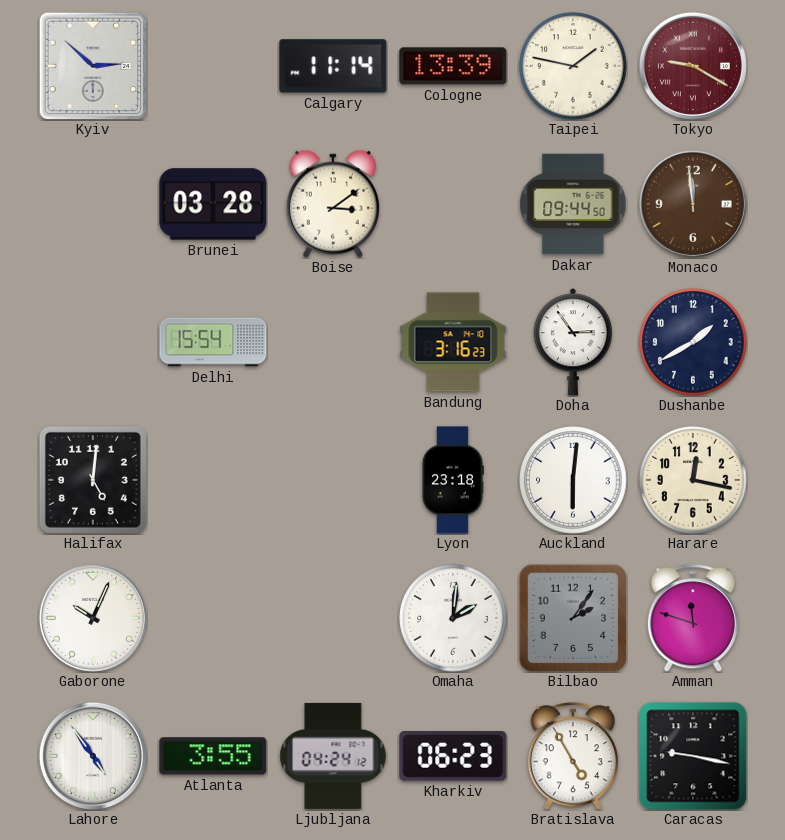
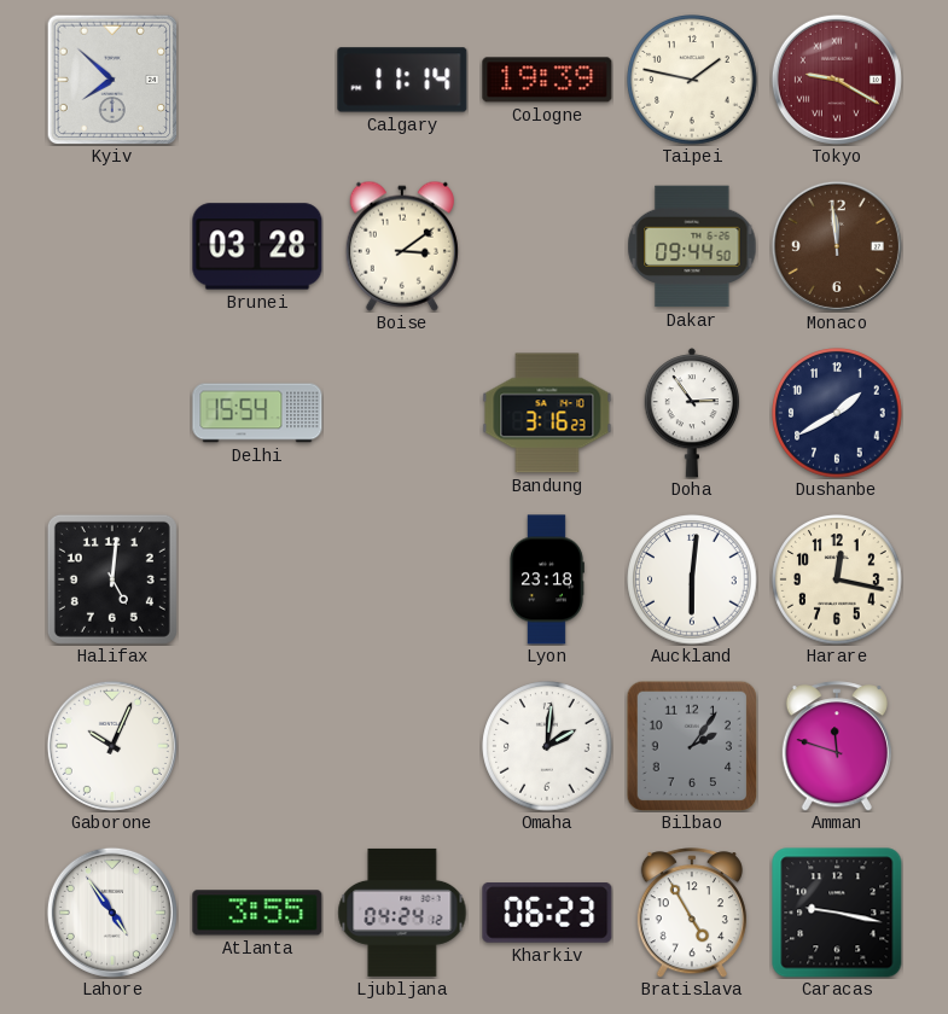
Kyiv: 2:52 -> 7:52 (112, 80)
Cologne: 13:39 -> 19:39 (547, 80)
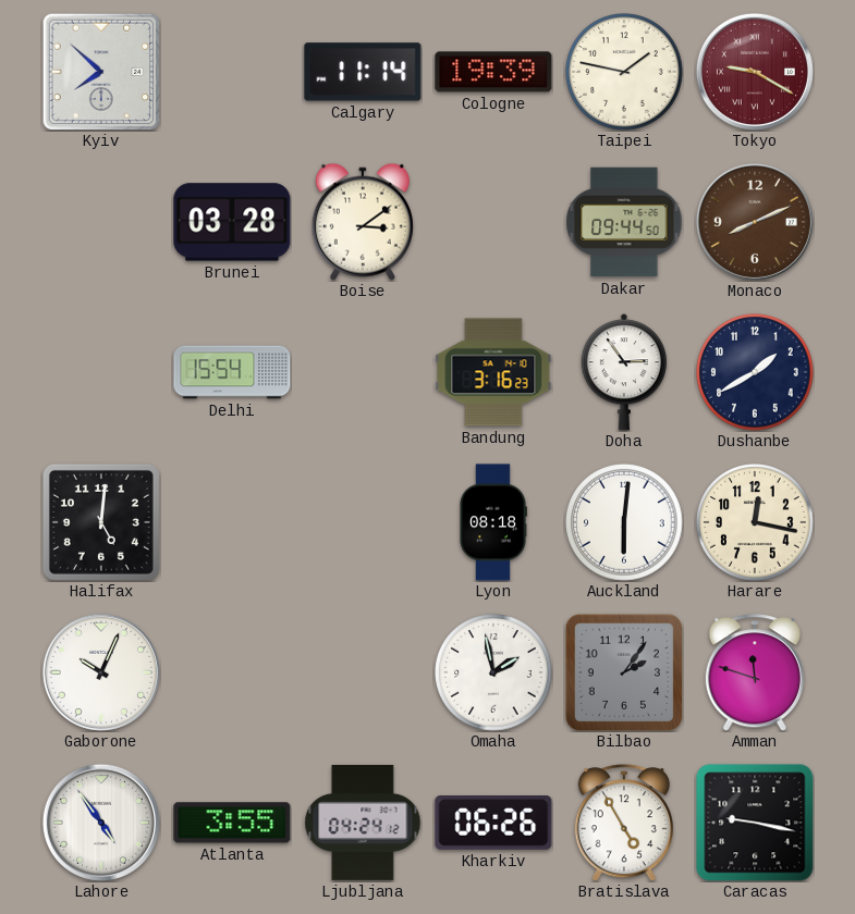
Monaco: 11:59 -> 8:11 (755, 222)
Lyon: 23:18 -> 08:18 (493, 522)
Omaha: 2:01 -> 1:58 (493, 672)
Kharkiv: 06:23 -> 06:26 (493, 824)
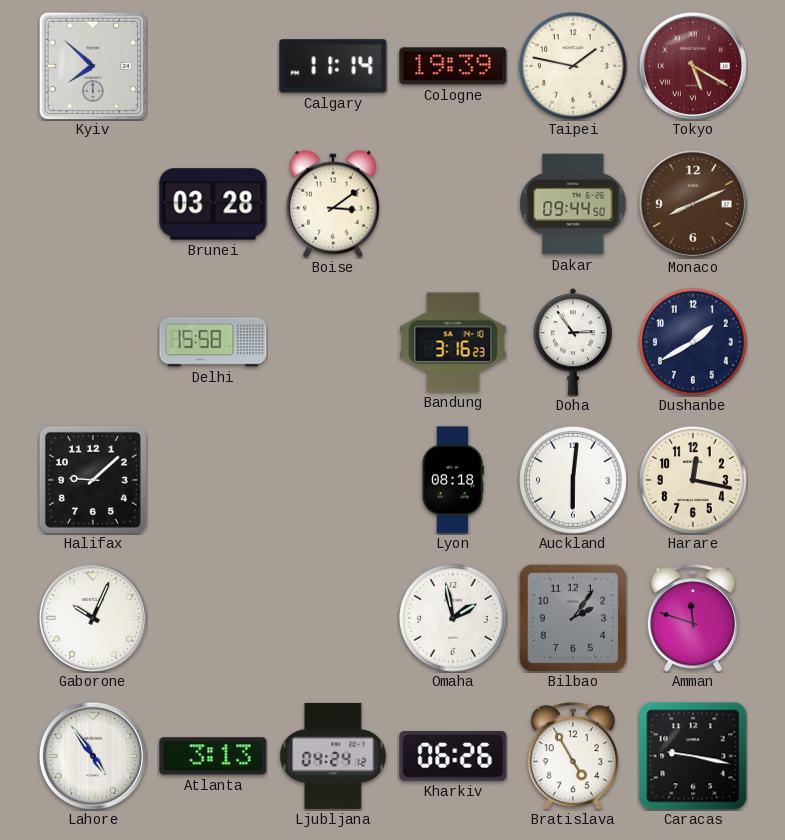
Tokyo: 9:20 -> 5:20 (693, 66)
Delhi: 15:54 -> 15:58 (213, 342)
Halifax: 5:01 -> 9:08 (93, 480)
Atlanta: 3:55 -> 3:13 (213, 756)
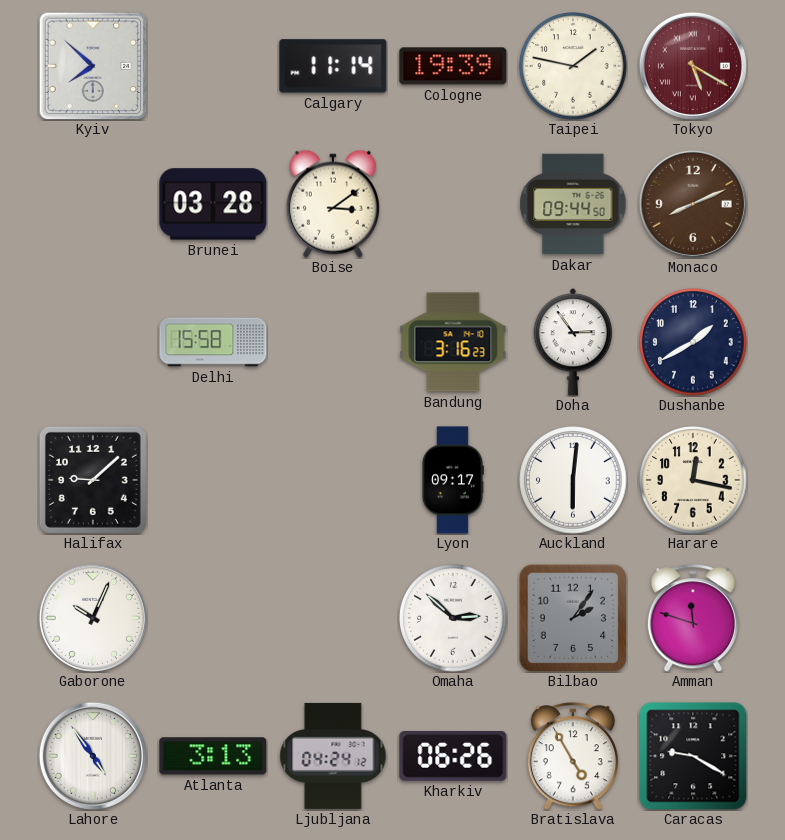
Lyon: 08:18 -> 09:17 (453, 480)
Omaha: 1:58 -> 2:52 (453, 618)
Caracas: 9:17 -> 9:20 (693, 756)
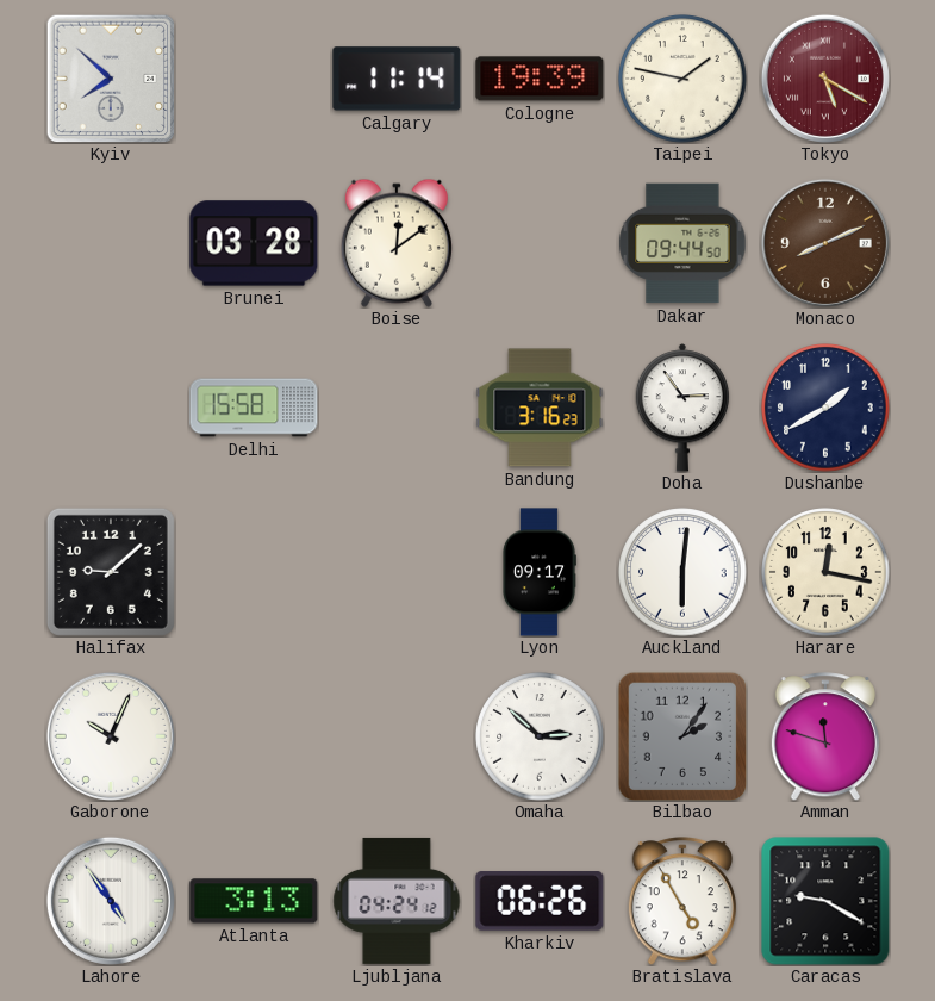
Boise: 3:09 -> 12:09 (397, 243)
